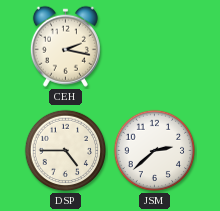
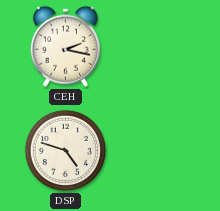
DSP: 4:45 -> 4:48 (66, 151)
JSM: 2:38 -> none (155, 151)
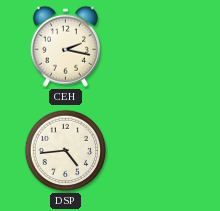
DSP: 4:48 -> 4:44 (66, 151)
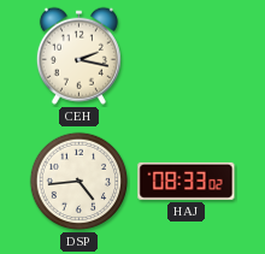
HAJ: none -> 08:33 (187, 181)
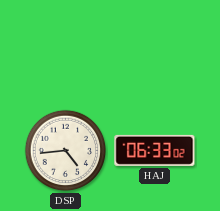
CEH: 2:17 -> none (78, 55)
HAJ: 08:33 -> 06:33 (155, 150)
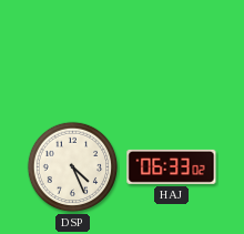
DSP: 4:44 -> 4:26 (73, 167)
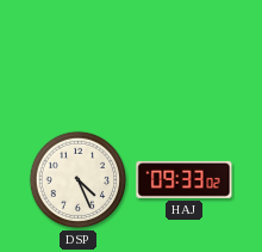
HAJ: 06:33 -> 09:33 (185, 179)
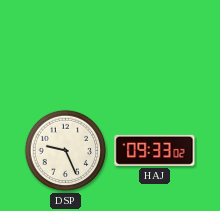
DSP: 4:26 -> 9:26 (66, 151)
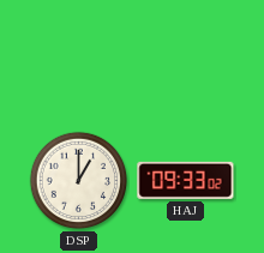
DSP: 9:26 -> 1:00 (79, 181)
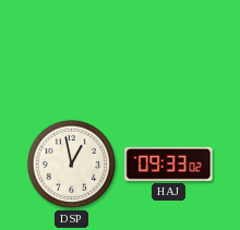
DSP: 1:00 -> 12:58 (72, 165)
